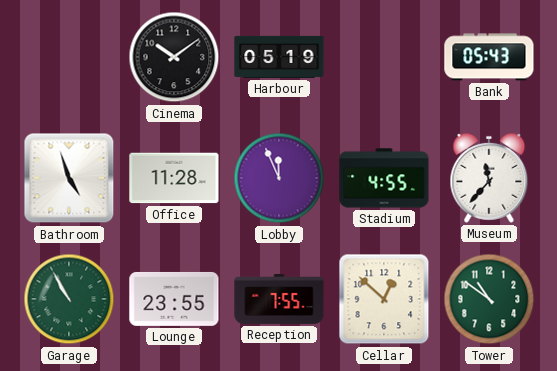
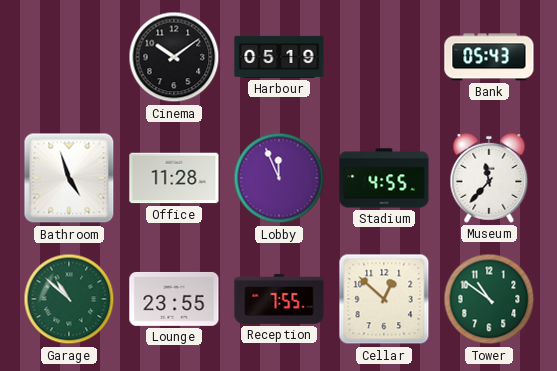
Garage: 10:55 -> 10:52 (69, 299)
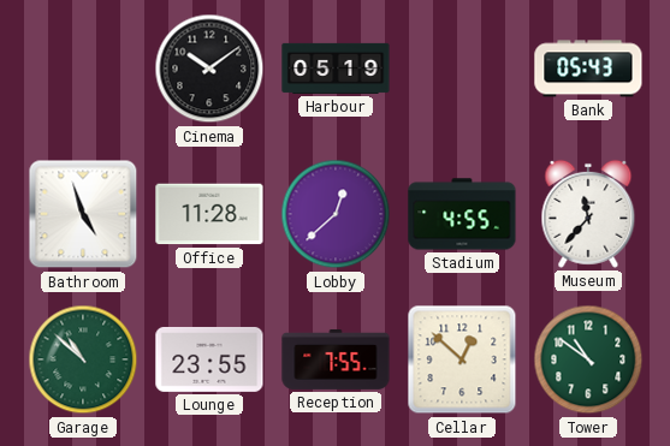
Lobby: 11:56 -> 12:38 (336, 214)
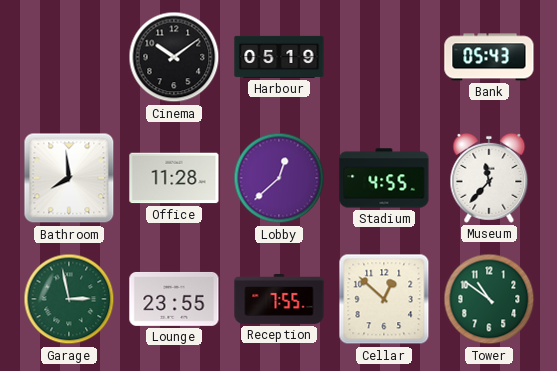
Bathroom: 4:57 -> 7:59 (69, 178)
Garage: 10:52 -> 2:58 (69, 299)
